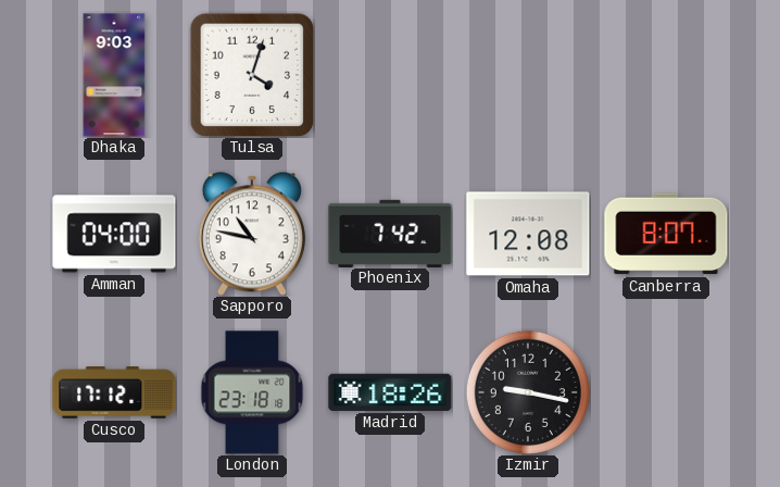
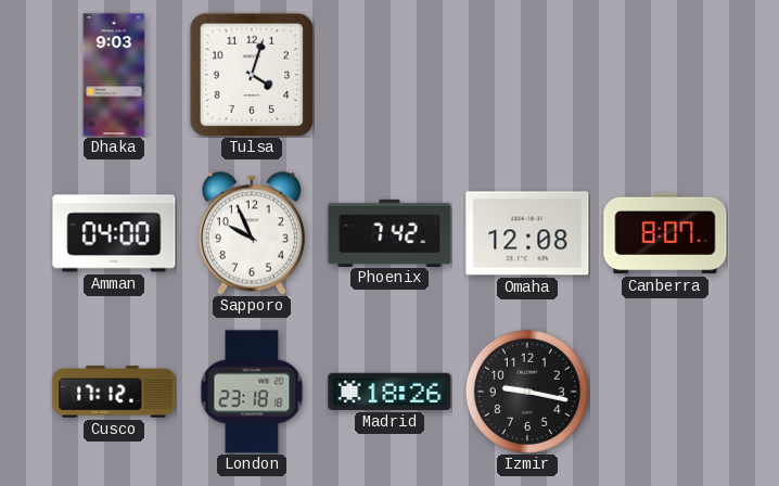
Sapporo: 10:47 -> 9:56 (252, 233)
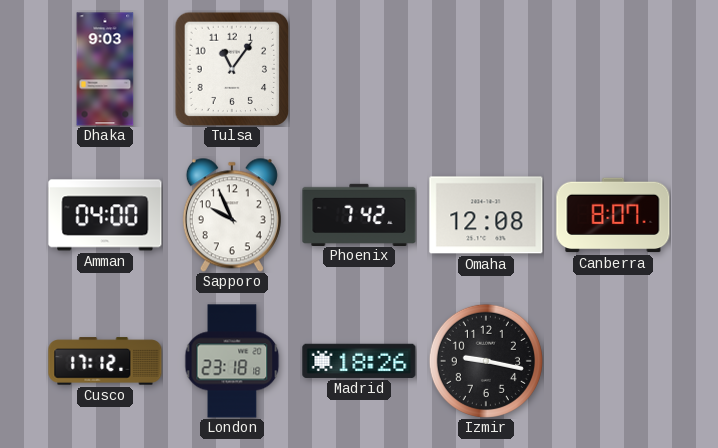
Tulsa: 4:03 -> 11:06 (232, 69)
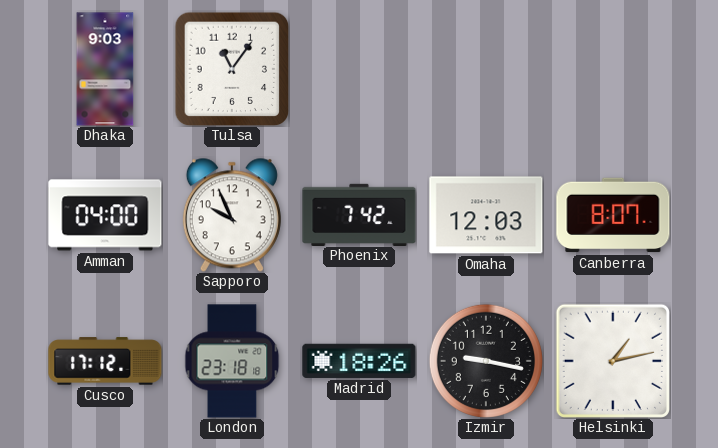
Omaha: 12:08 -> 12:03 (486, 215)
Helsinki: none -> 1:13 (612, 360)
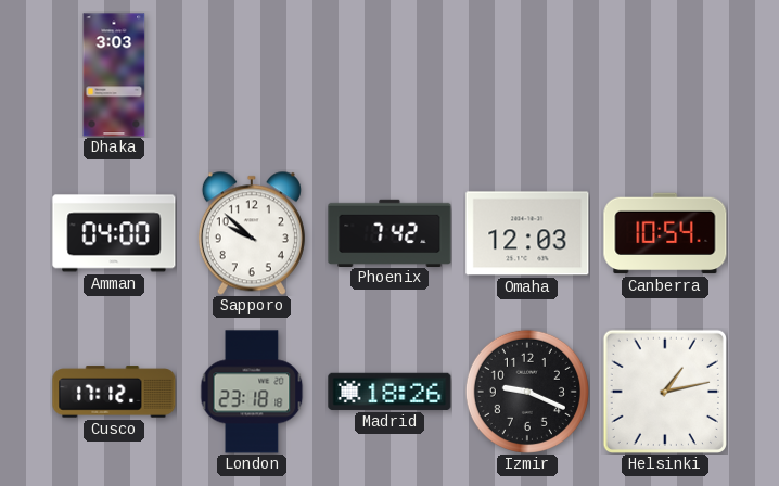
Dhaka: 9:03 -> 3:03 (114, 75)
Tulsa: 11:06 -> none (232, 69)
Sapporo: 9:56 -> 9:52 (252, 233)
Canberra: 8:07 -> 10:54 (665, 233)
Izmir: 9:17 -> 9:19 (527, 392)
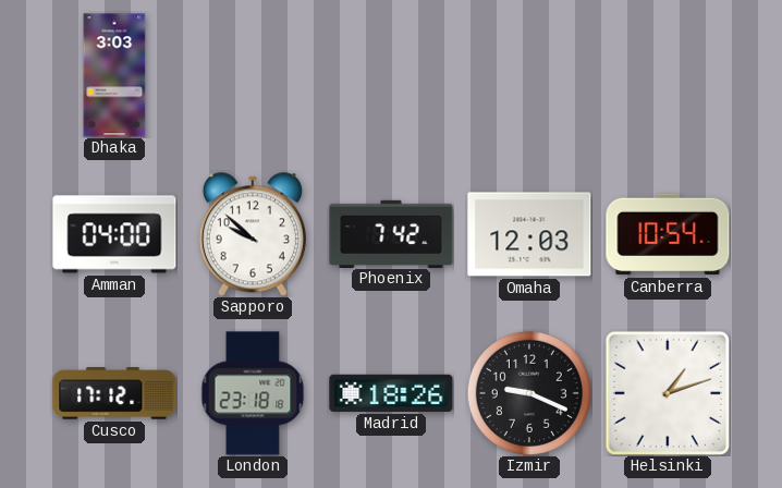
Helsinki: 1:13 -> 1:12 (667, 392)
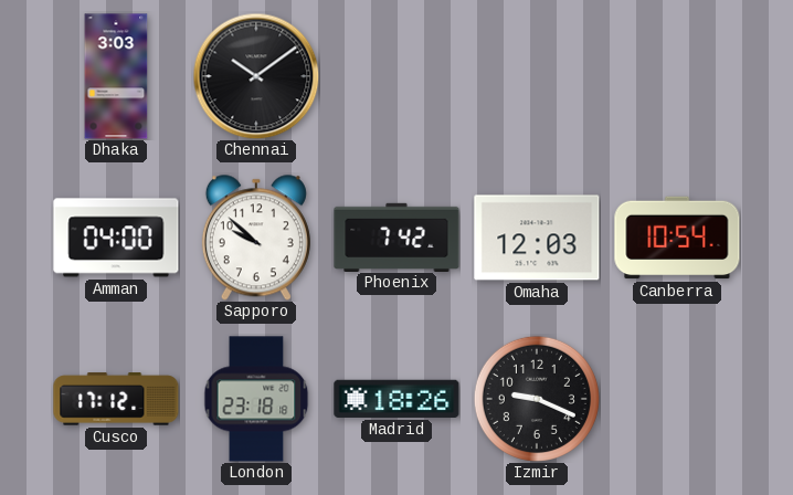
Chennai: none -> 10:09 (256, 76)
Helsinki: 1:12 -> none (667, 392)
